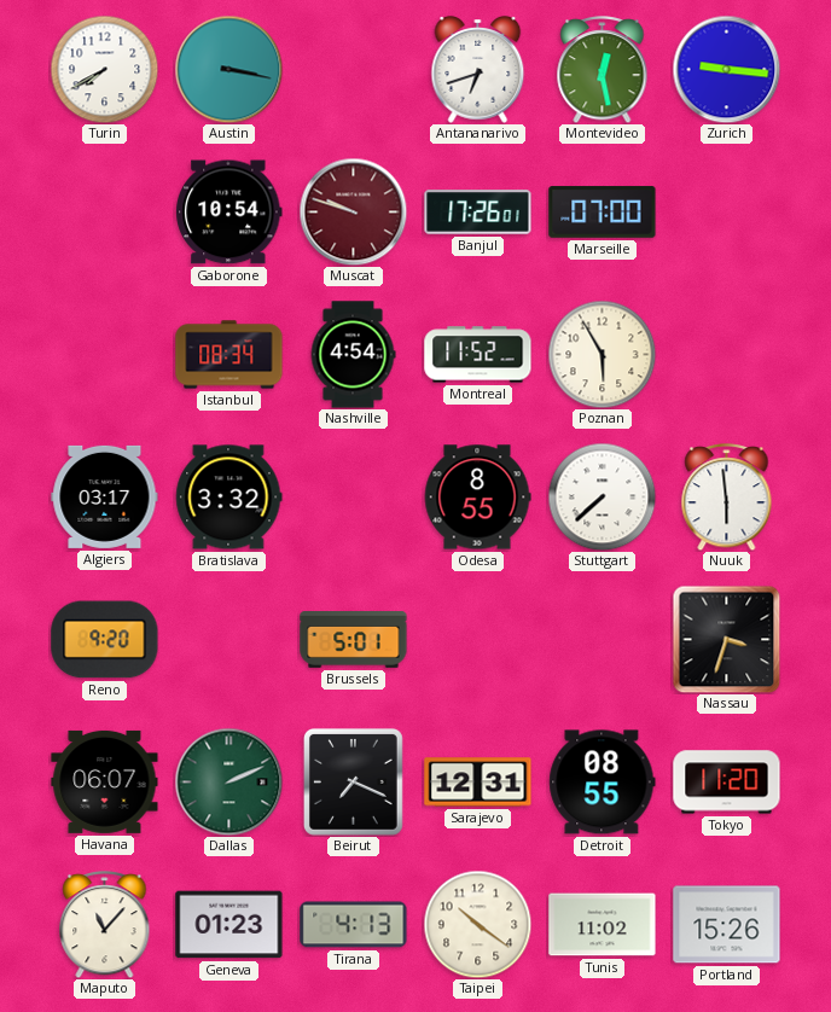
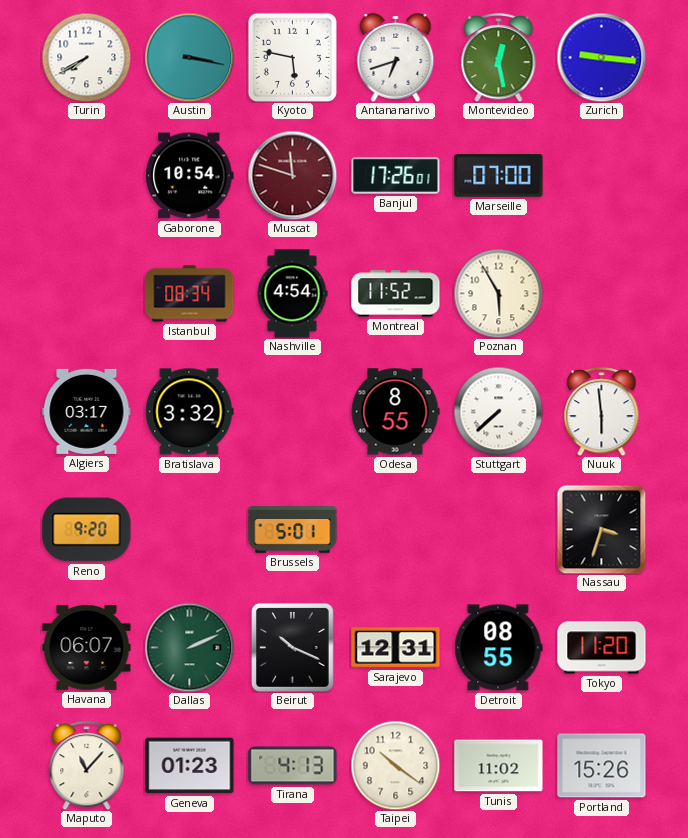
Kyoto: none -> 5:47 (292, 57)
Muscat: 9:48 -> 11:48 (292, 175)
Beirut: 7:19 -> 10:19 (292, 647)
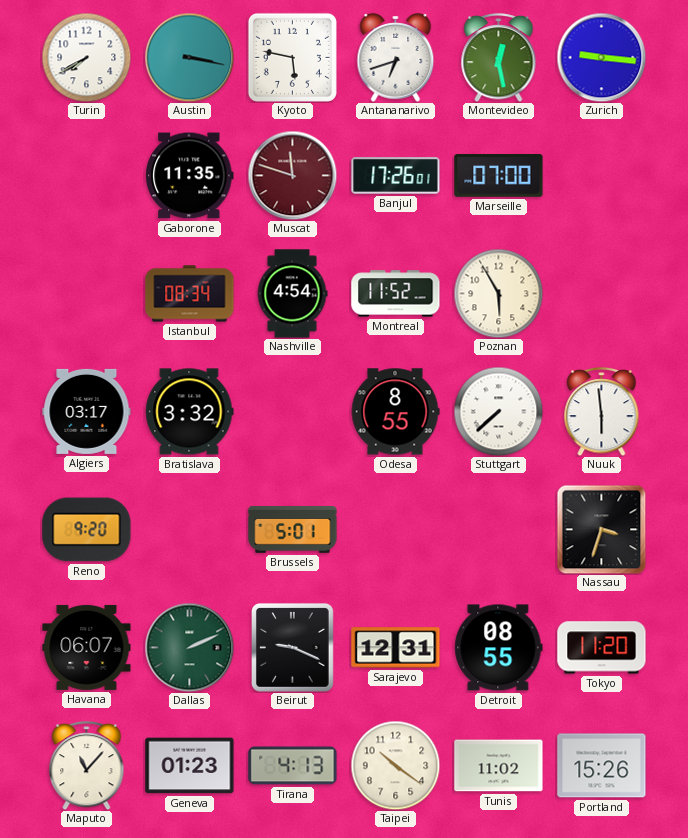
Gaborone: 10:54 -> 11:35 (190, 176)
Beirut: 10:19 -> 9:19 (292, 647)
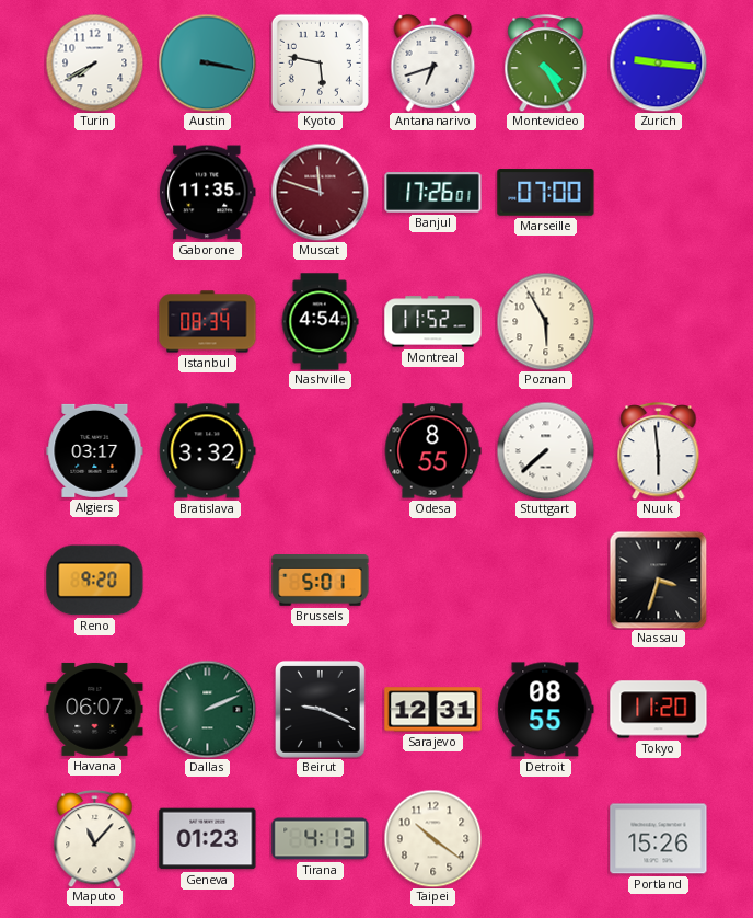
Montevideo: 12:28 -> 4:25 (546, 64)
Tunis: 11:02 -> none (499, 766)
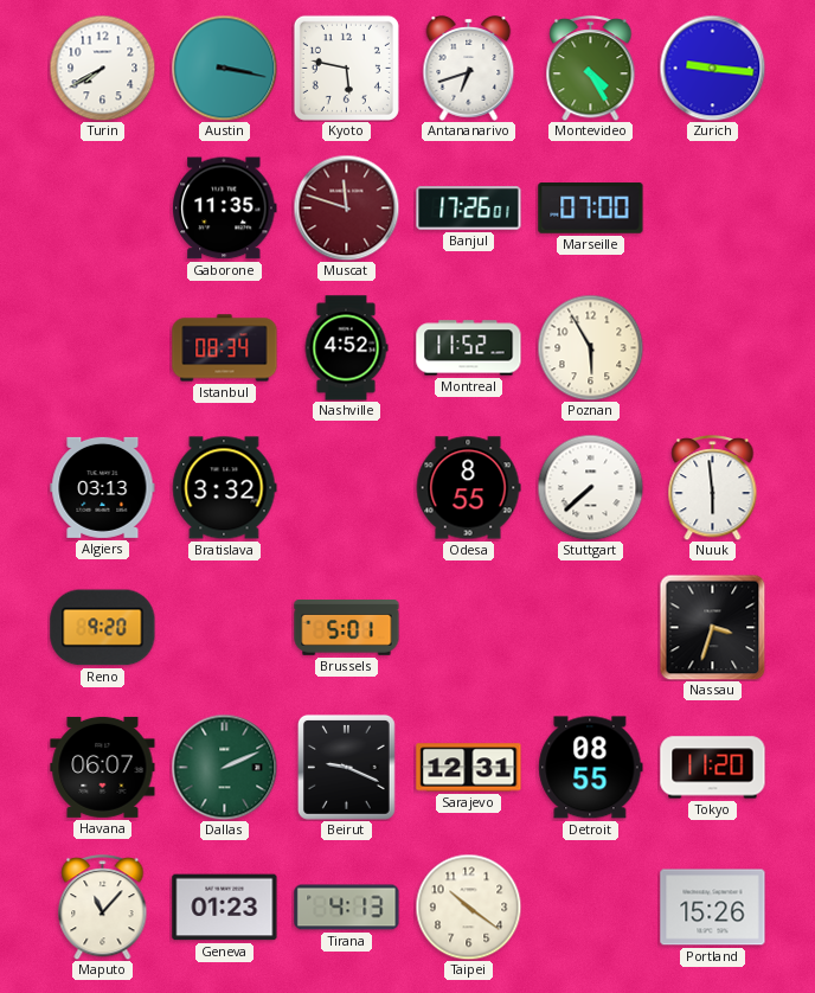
Nashville: 4:54 -> 4:52 (346, 348)
Algiers: 03:17 -> 03:13 (103, 487)
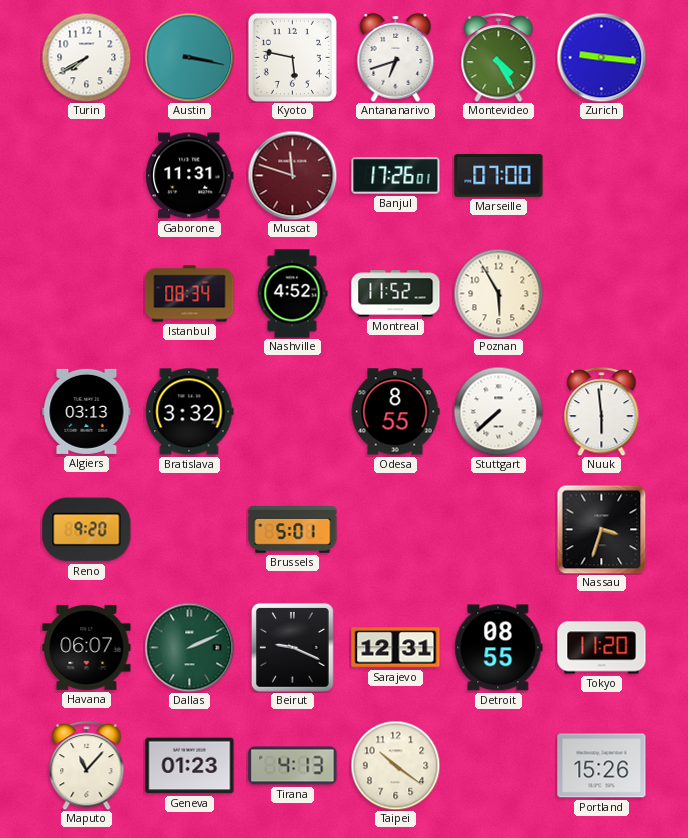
Gaborone: 11:35 -> 11:31 (190, 176)
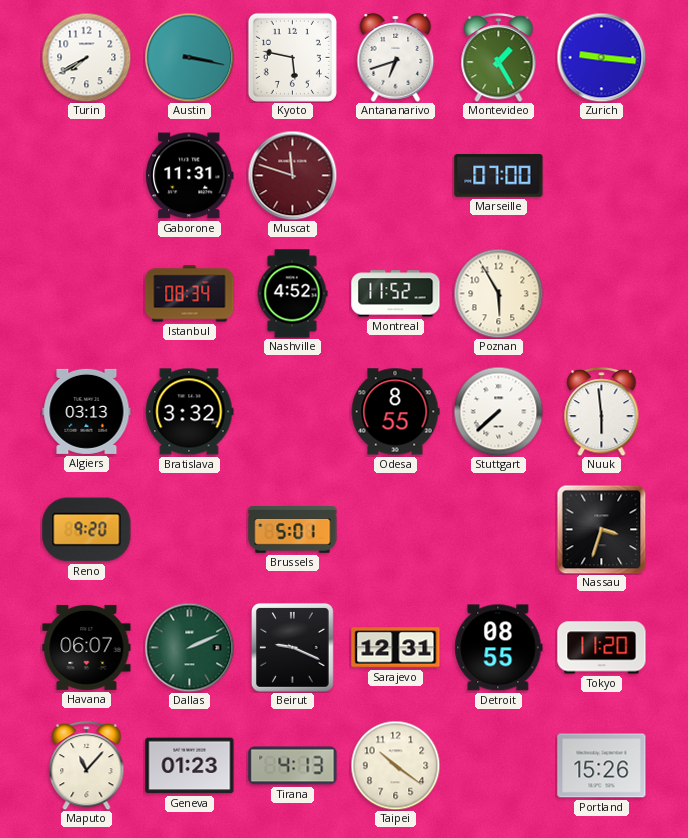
Montevideo: 4:25 -> 1:25 (499, 58)
Banjul: 17:26 -> none (396, 176)
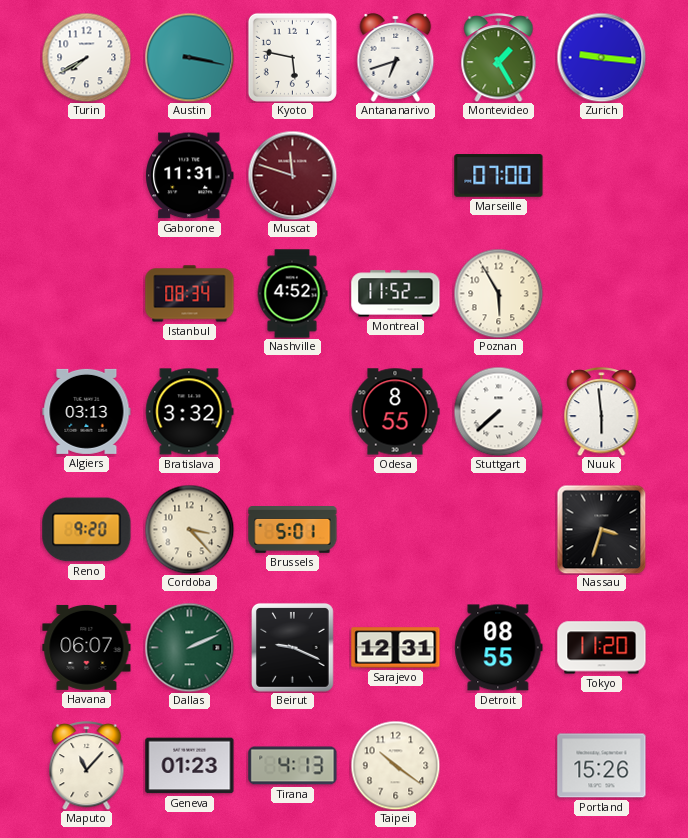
Cordoba: none -> 3:23 (189, 529)
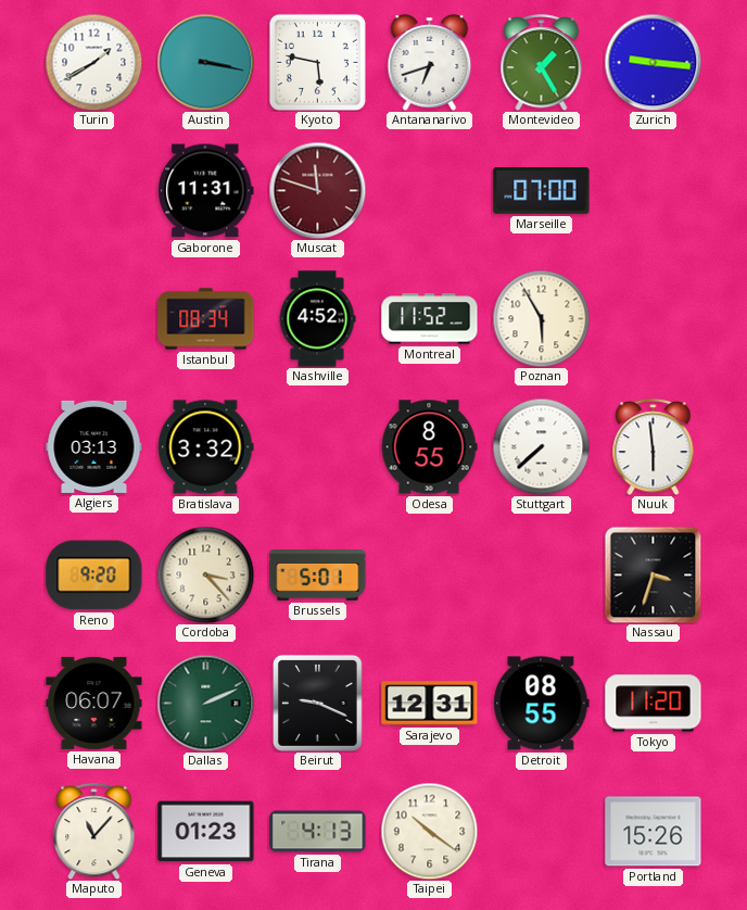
Turin: 7:40 -> 1:40 (93, 62)
